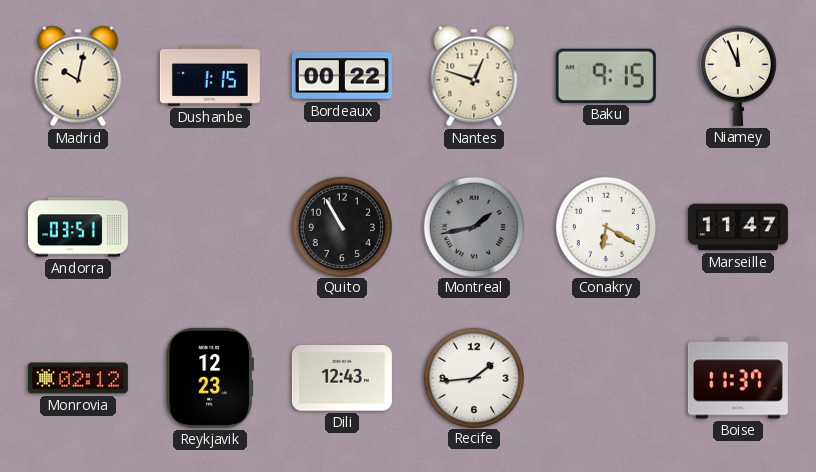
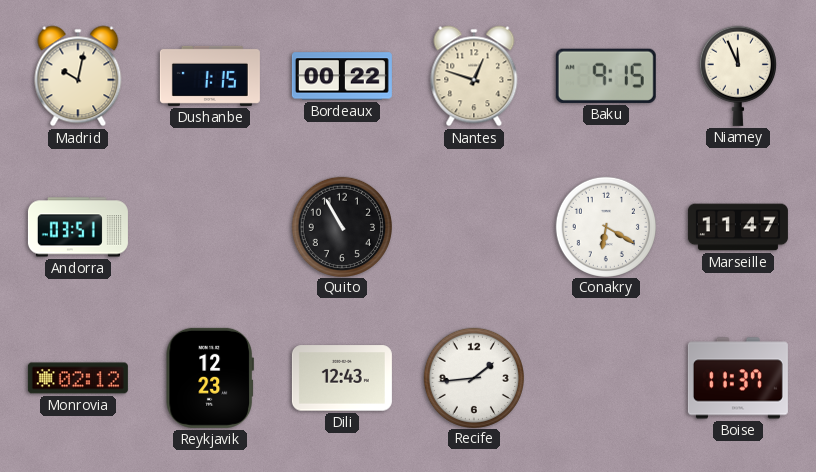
Montreal: 1:43 -> none (473, 226)
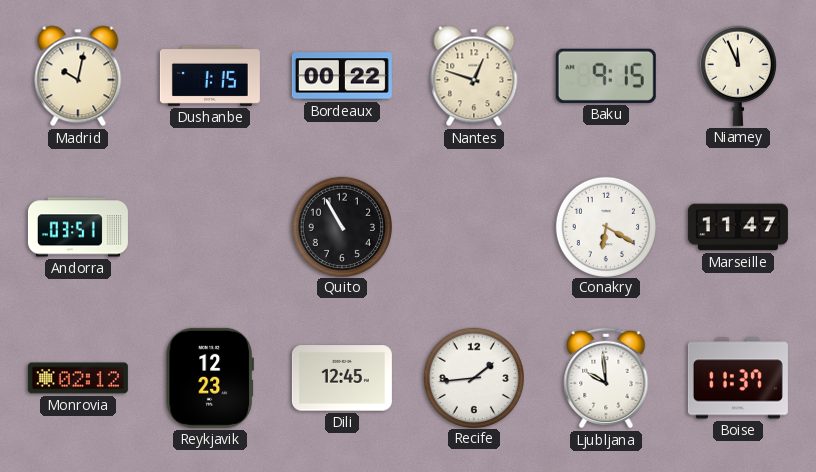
Dili: 12:43 -> 12:45 (342, 378)
Ljubljana: none -> 9:59 (606, 378)
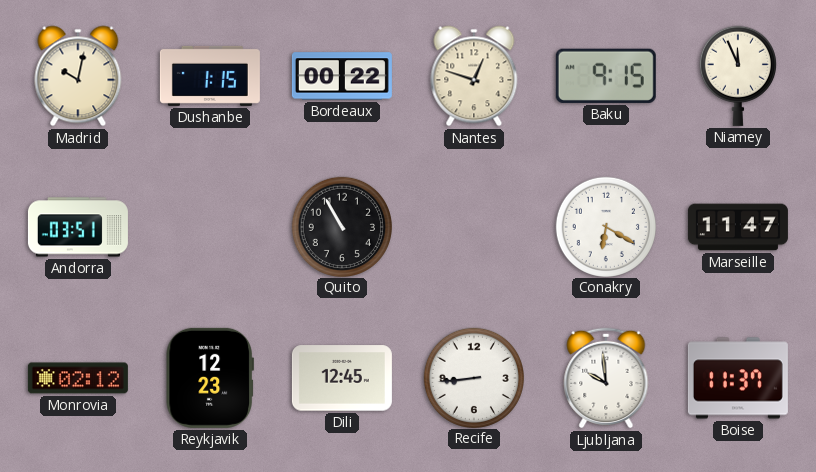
Recife: 1:44 -> 8:44 (473, 377)
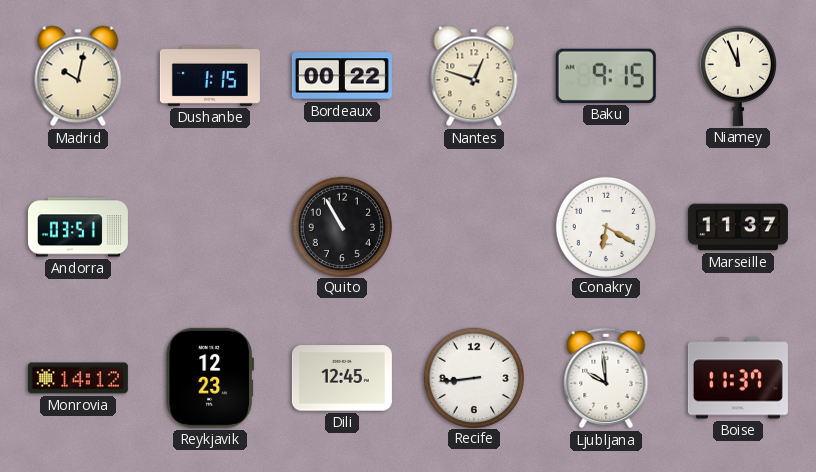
Marseille: 11:47 -> 11:37 (738, 227)
Monrovia: 02:12 -> 14:12 (78, 378)
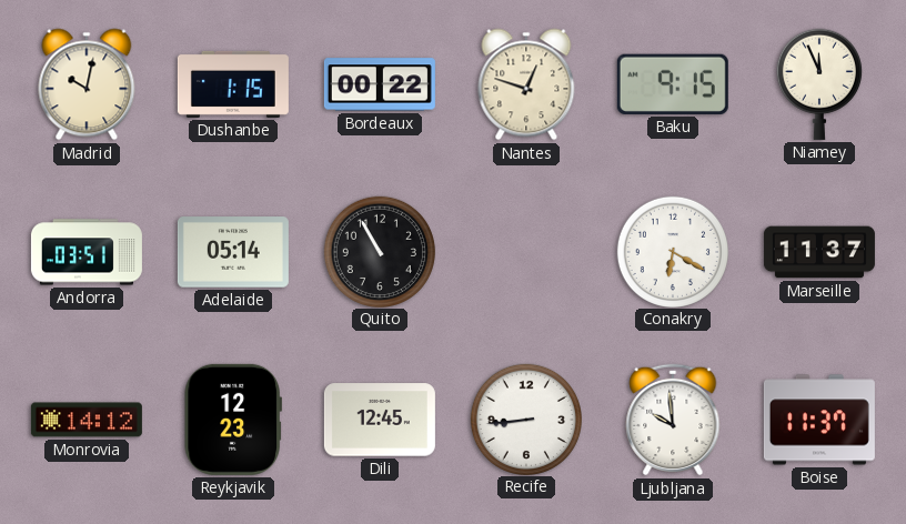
Adelaide: none -> 05:14 (233, 252)
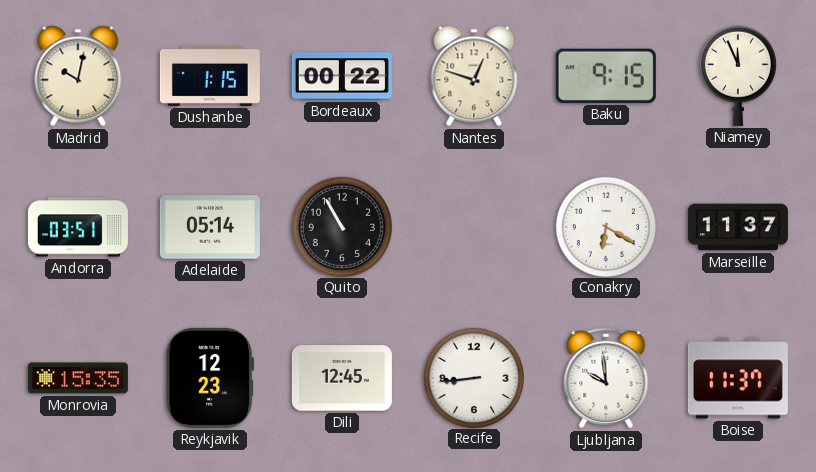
Monrovia: 14:12 -> 15:35 (78, 378)
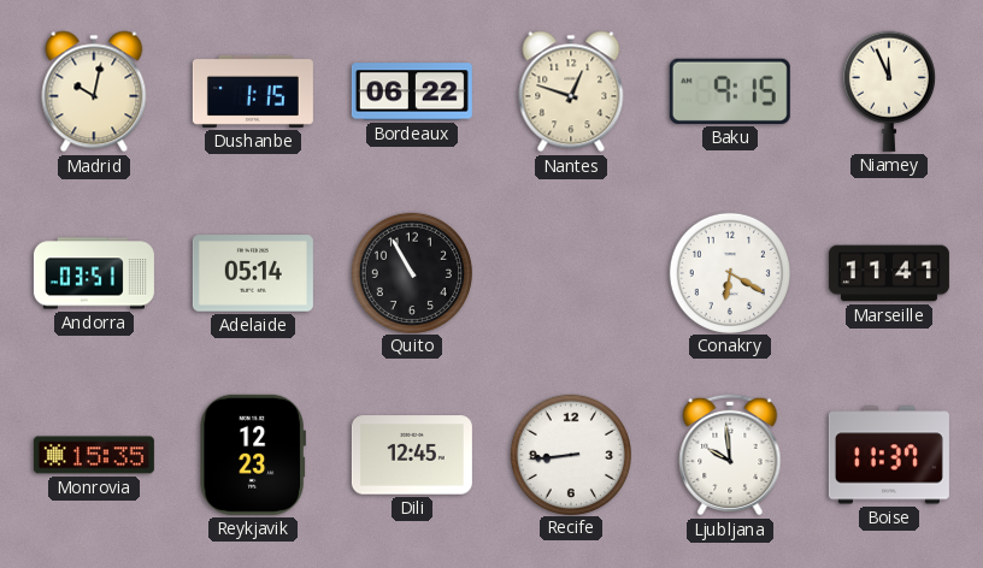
Bordeaux: 00:22 -> 06:22 (412, 91)
Marseille: 11:37 -> 11:41 (889, 273)
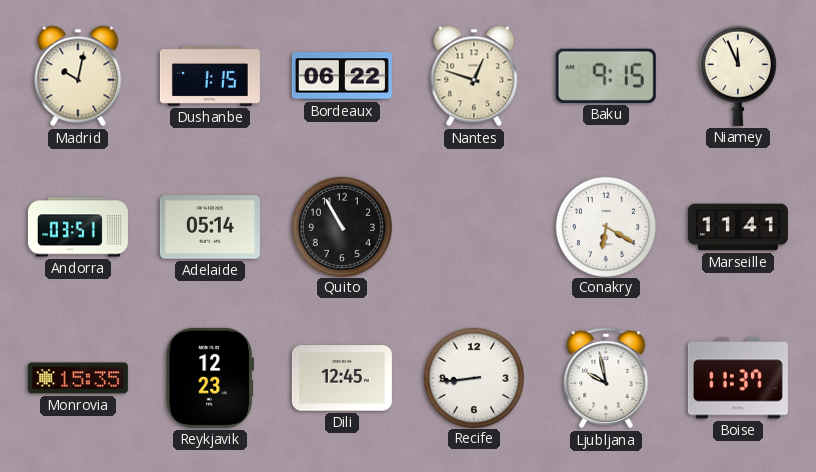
Ljubljana: 9:59 -> 9:58 (606, 378)
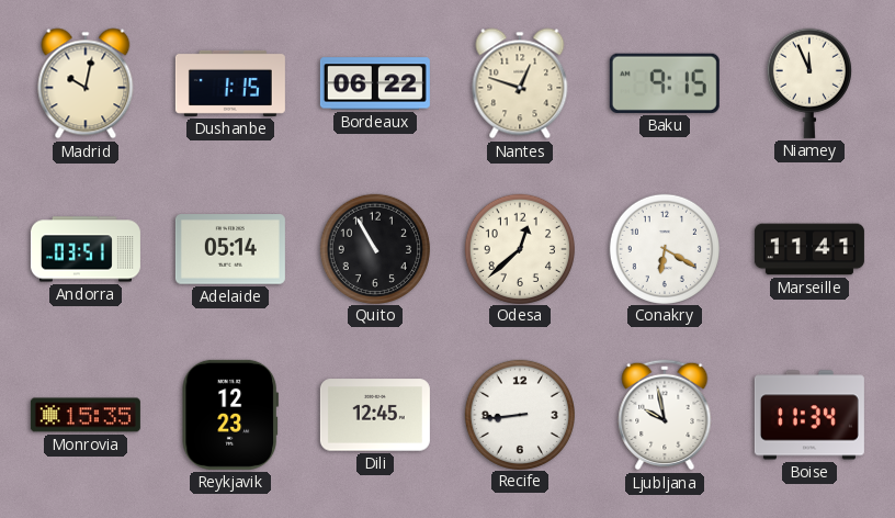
Odesa: none -> 12:38 (519, 248)
Boise: 11:37 -> 11:34 (809, 415)
